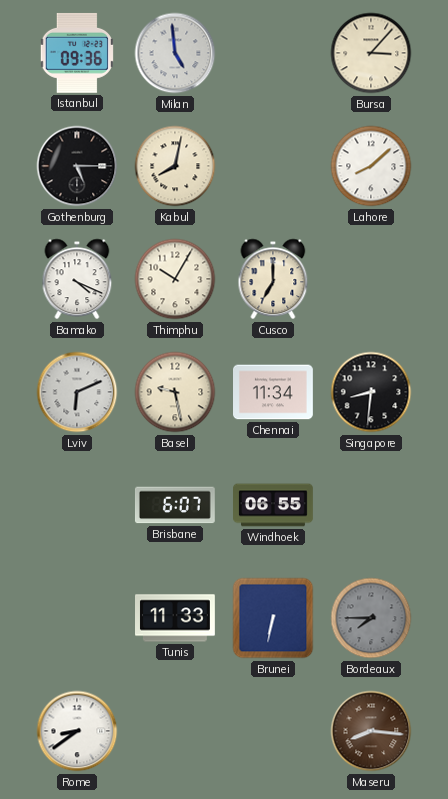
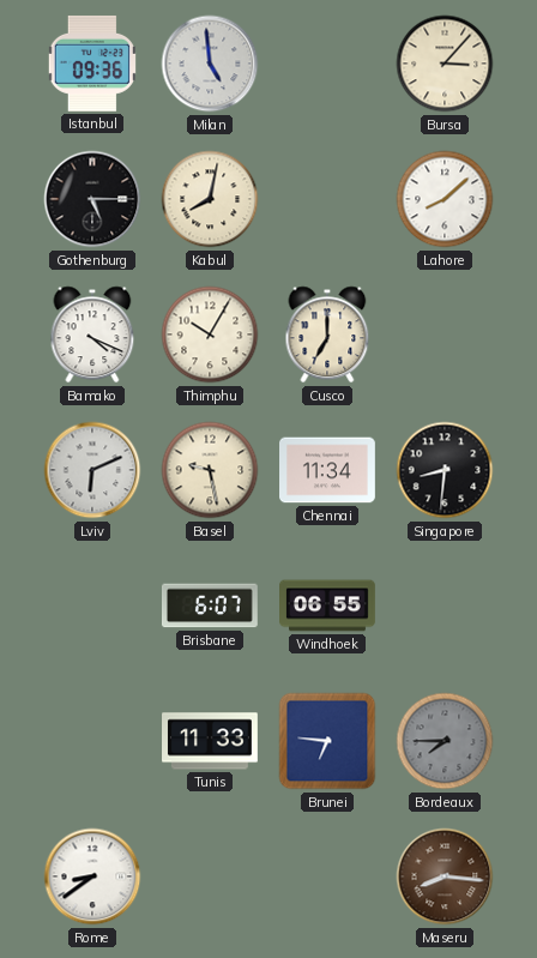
Brunei: 6:32 -> 6:46 (327, 741)
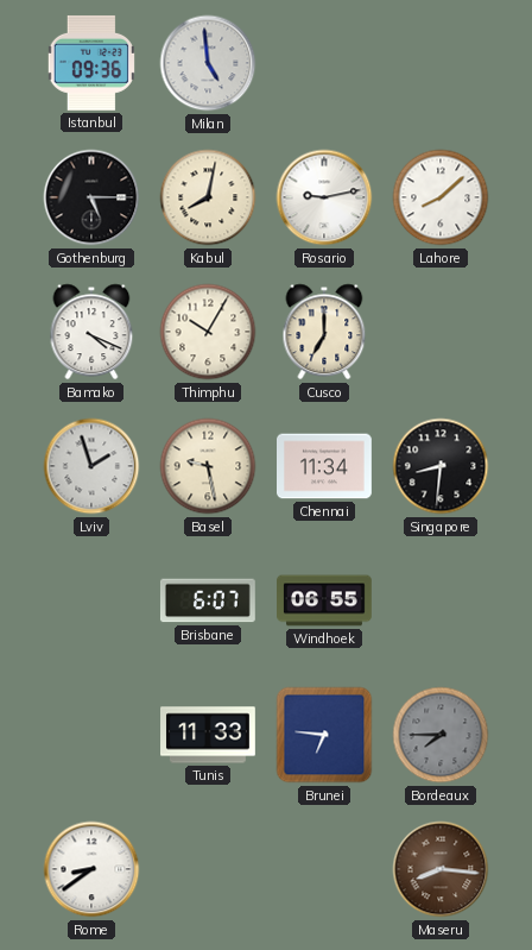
Bursa: 3:07 -> none (445, 64)
Rosario: none -> 9:13 (324, 197)
Lviv: 6:11 -> 1:57 (91, 466)
